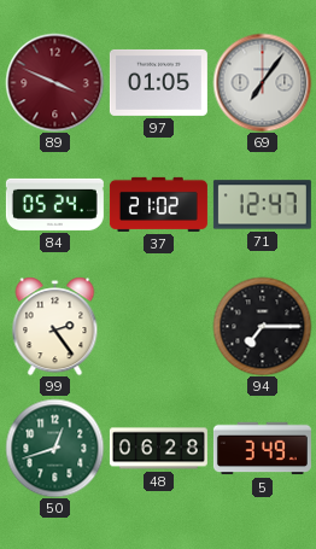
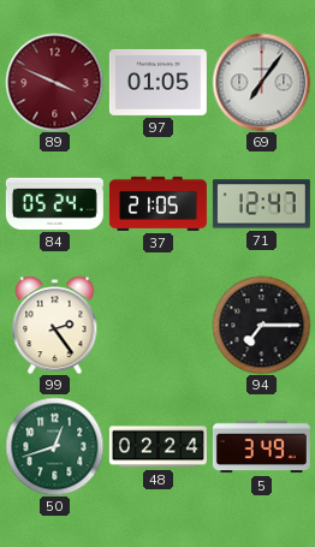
37: 21:02 -> 21:05 (157, 203)
48: 06:28 -> 02:24 (157, 447)
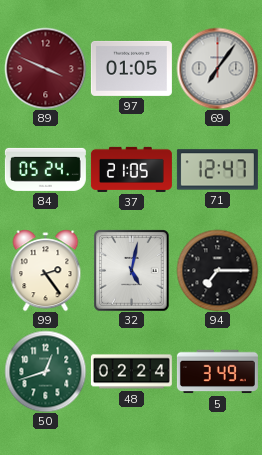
32: none -> 5:02 (132, 270)
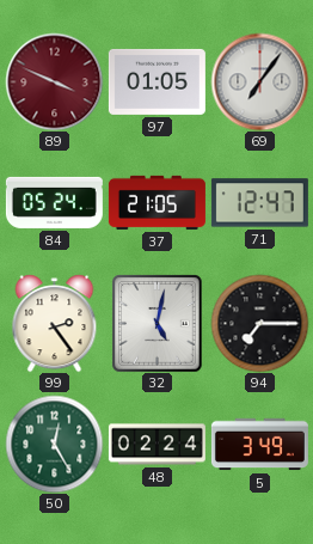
50: 12:42 -> 12:25 (54, 444)
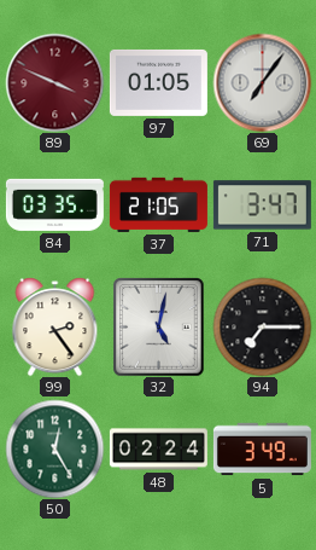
84: 05:24 -> 03:35 (54, 204)
71: 12:47 -> 3:47 (262, 205)
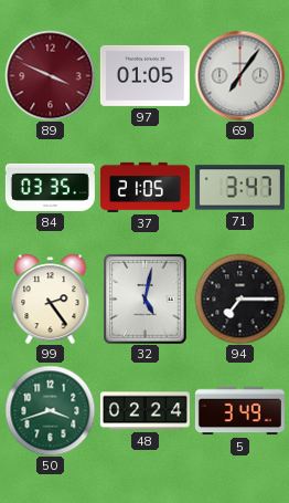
50: 12:25 -> 3:42 (50, 410)
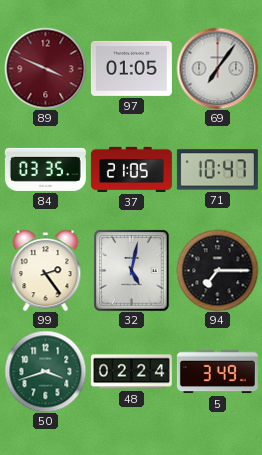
71: 3:47 -> 10:47 (217, 170)
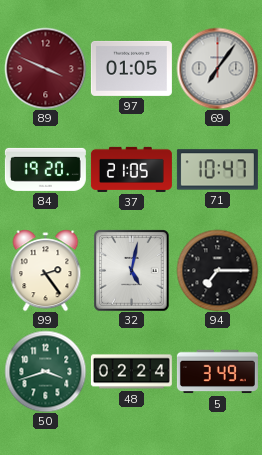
84: 03:35 -> 19:20 (45, 169)
